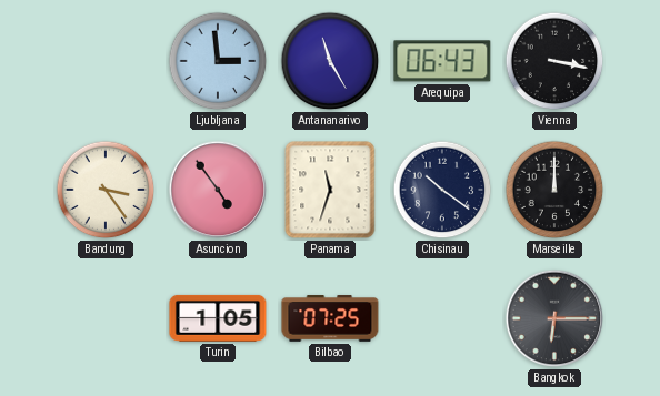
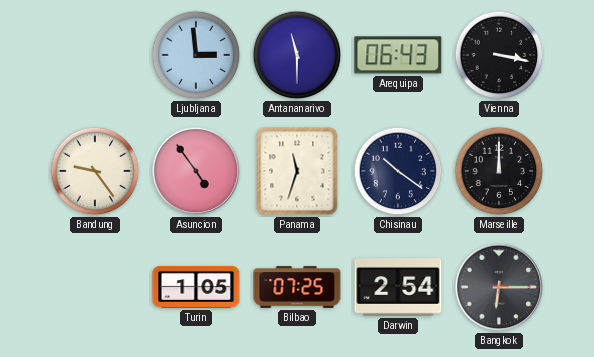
Antananarivo: 11:25 -> 11:30 (297, 55)
Bandung: 3:24 -> 9:24 (95, 171)
Darwin: none -> 2:54 (398, 288)
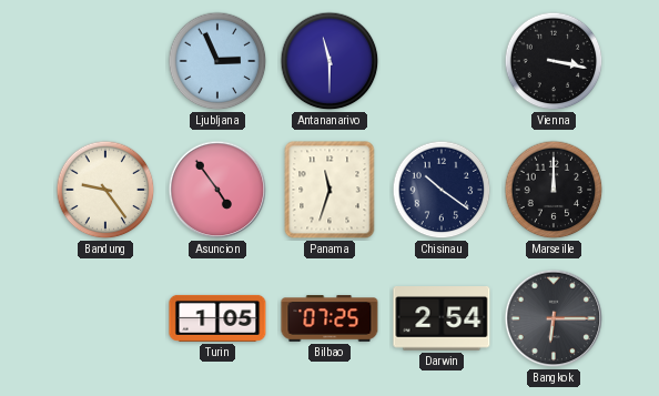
Ljubljana: 2:59 -> 2:56 (217, 61)
Arequipa: 06:43 -> none (398, 55)
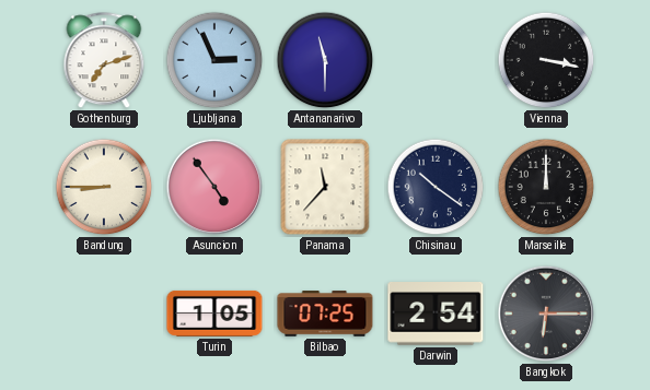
Gothenburg: none -> 7:12 (104, 61)
Bandung: 9:24 -> 8:45 (104, 187)
Panama: 11:33 -> 11:37 (325, 187)
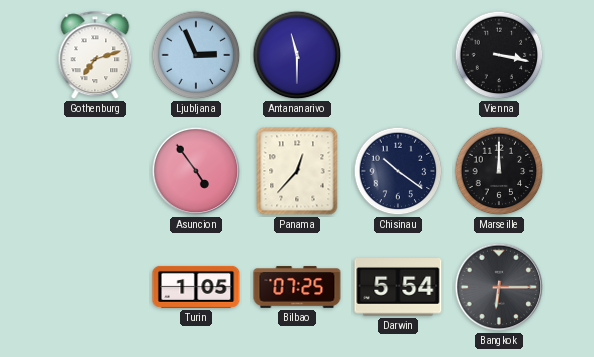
Bandung: 8:45 -> none (104, 187)
Panama: 11:37 -> 12:37 (297, 171)
Darwin: 2:54 -> 5:54 (398, 288)
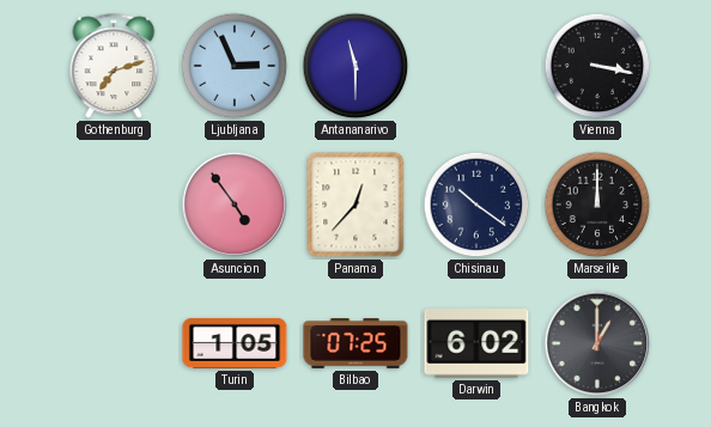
Darwin: 5:54 -> 6:02 (476, 344)
Bangkok: 6:15 -> 1:00 (597, 343)
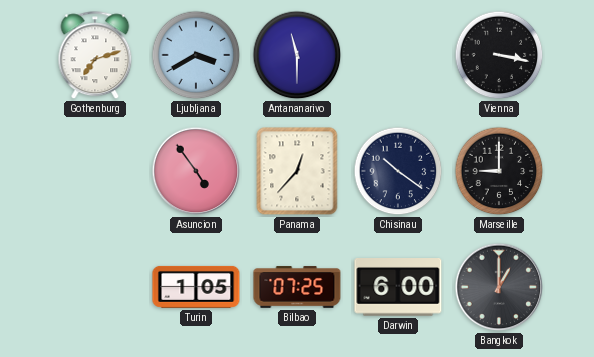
Ljubljana: 2:56 -> 3:40 (196, 55)
Marseille: 12:00 -> 9:00 (499, 171)
Darwin: 6:02 -> 6:00 (398, 288)
